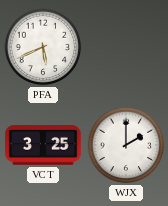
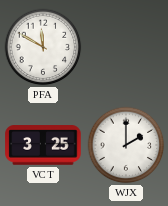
PFA: 5:41 -> 11:50 (43, 47)
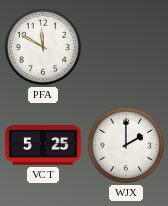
VCT: 3:25 -> 5:25 (43, 145)
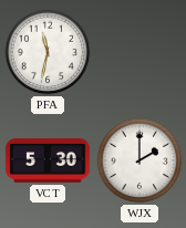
PFA: 11:50 -> 11:32 (48, 52)
VCT: 5:25 -> 5:30 (48, 160)
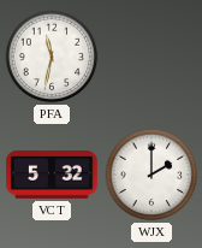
VCT: 5:30 -> 5:32 (52, 175)
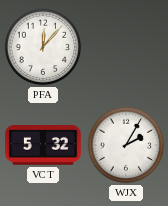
PFA: 11:32 -> 12:07 (43, 47)
WJX: 2:00 -> 2:05 (126, 145)
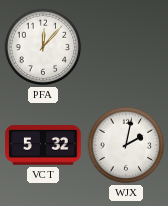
WJX: 2:05 -> 2:02 (126, 145)
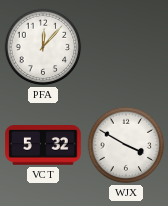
WJX: 2:02 -> 3:50 (126, 145)
